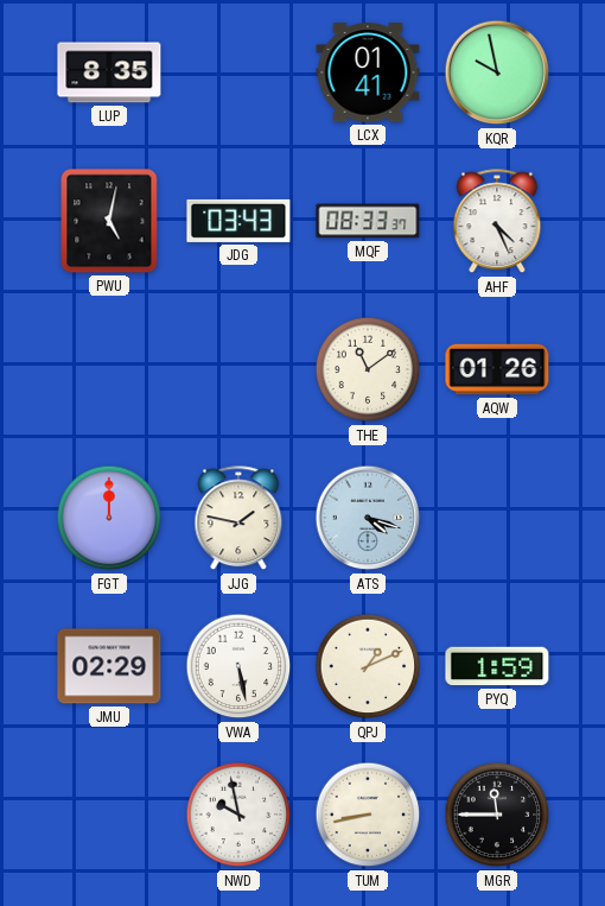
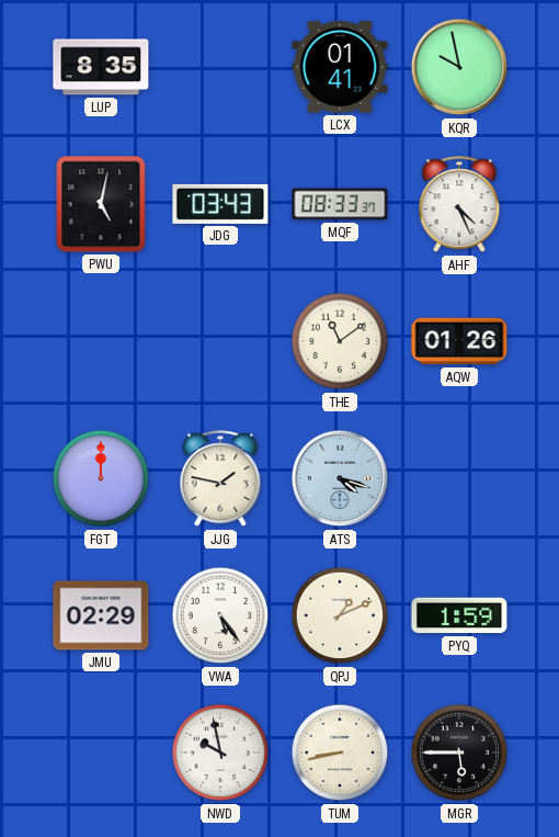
VWA: 5:28 -> 5:24 (220, 615)
MGR: 11:45 -> 5:45 (459, 753)
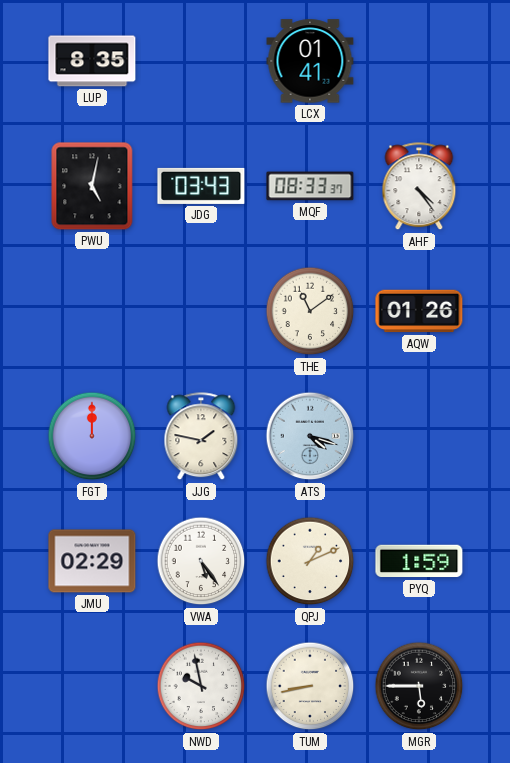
KQR: 9:58 -> none (459, 67)
AHF: 4:26 -> 4:24 (419, 187)
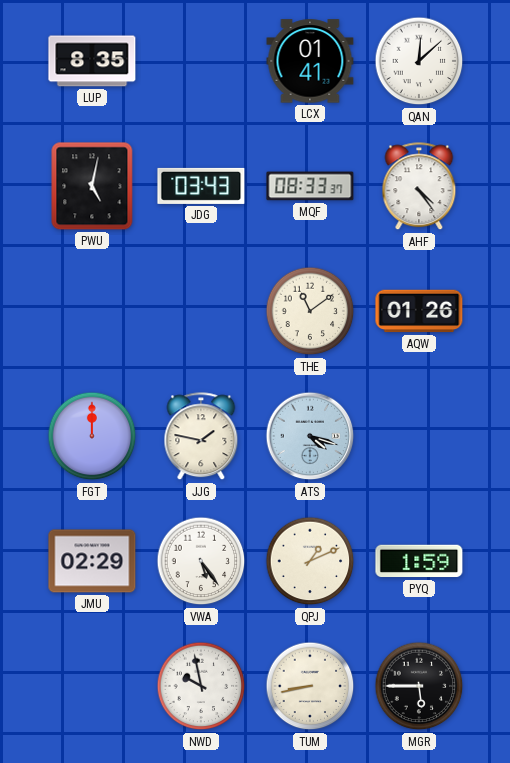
QAN: none -> 12:08 (419, 61)
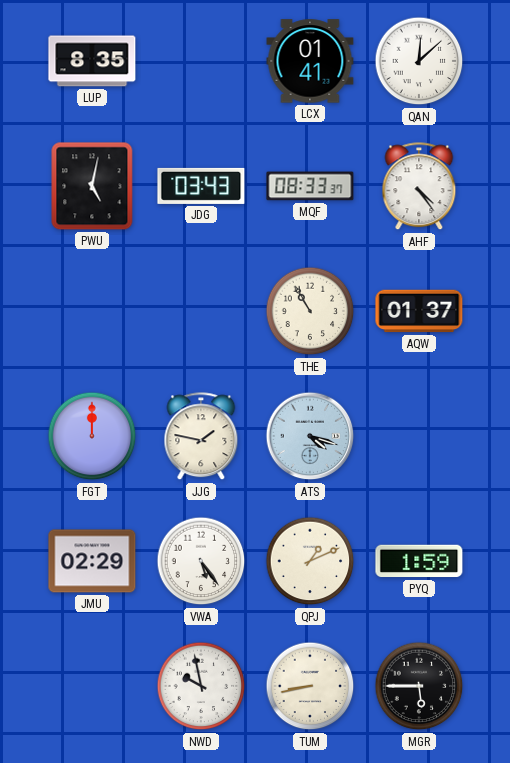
THE: 11:09 -> 10:55 (310, 311)
AQW: 01:26 -> 01:37 (419, 311)
